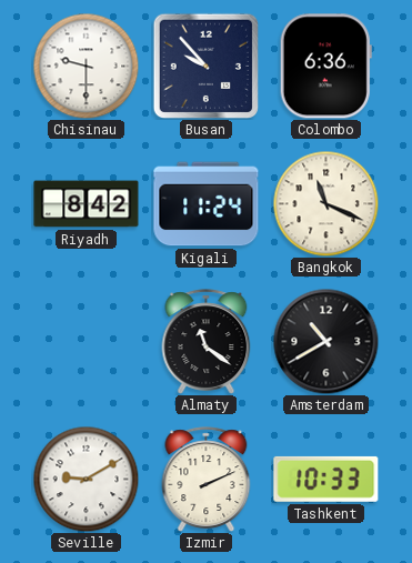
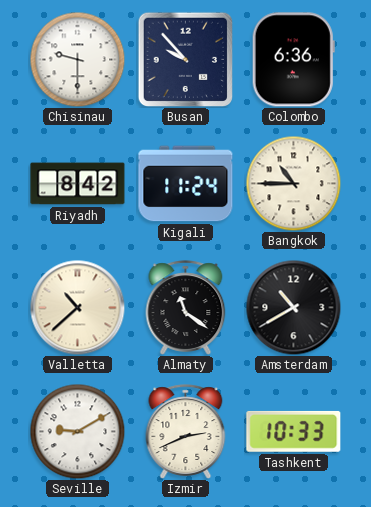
Bangkok: 11:19 -> 10:45 (293, 183)
Valletta: none -> 10:38 (77, 307)
Izmir: 2:11 -> 2:41 (186, 432)
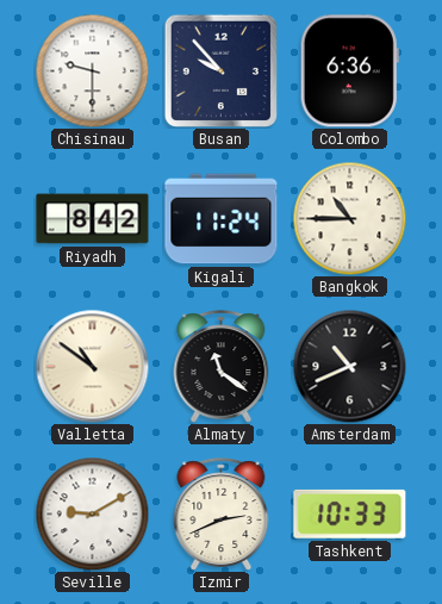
Valletta: 10:38 -> 10:51 (92, 366)
Amsterdam: 10:40 -> 10:41 (349, 366)
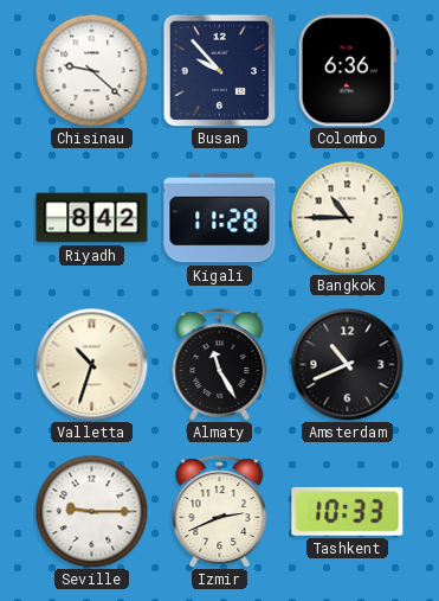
Chisinau: 9:30 -> 9:22 (91, 70)
Kigali: 11:24 -> 11:28 (220, 218)
Valletta: 10:51 -> 10:33 (91, 364)
Almaty: 11:21 -> 11:25 (220, 365)
Seville: 9:10 -> 9:15 (91, 511)
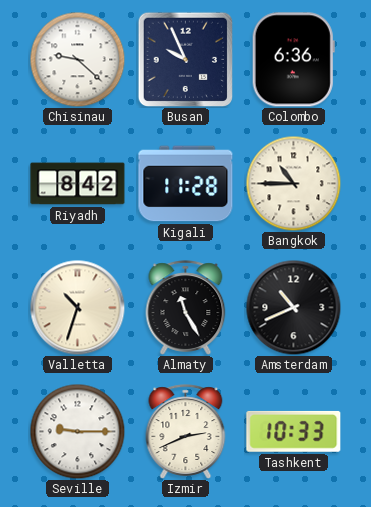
Busan: 9:53 -> 9:56 (185, 59)
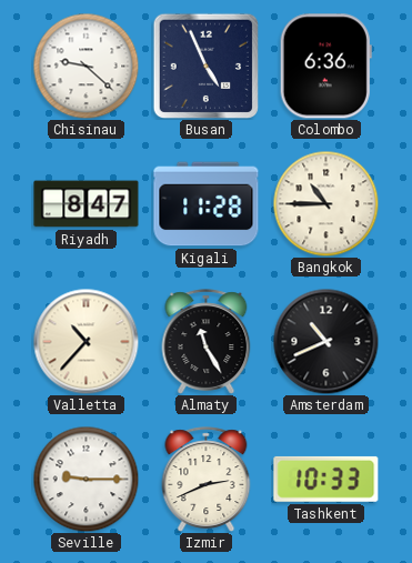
Busan: 9:56 -> 4:56 (205, 66)
Riyadh: 8:42 -> 8:47 (87, 204)
Valletta: 10:33 -> 10:37 (86, 341)
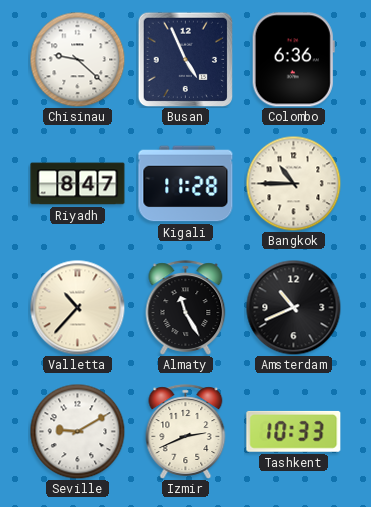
Seville: 9:15 -> 9:10 (77, 431)
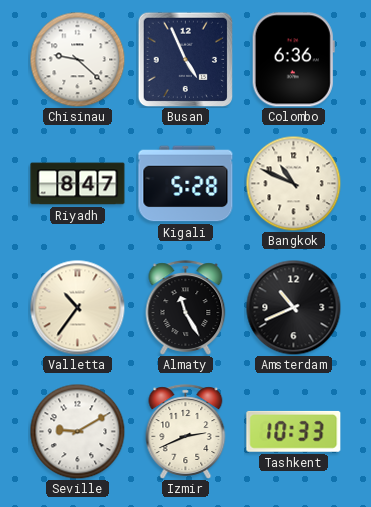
Kigali: 11:28 -> 5:28 (186, 184)
Bangkok: 10:45 -> 10:49 (293, 183)
Valletta: 10:37 -> 10:36 (77, 307)
